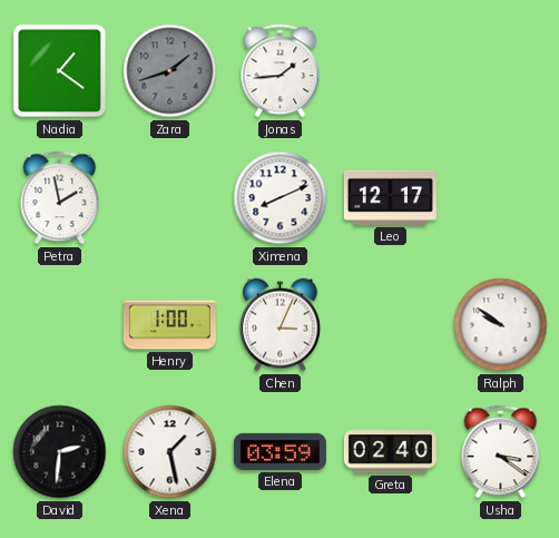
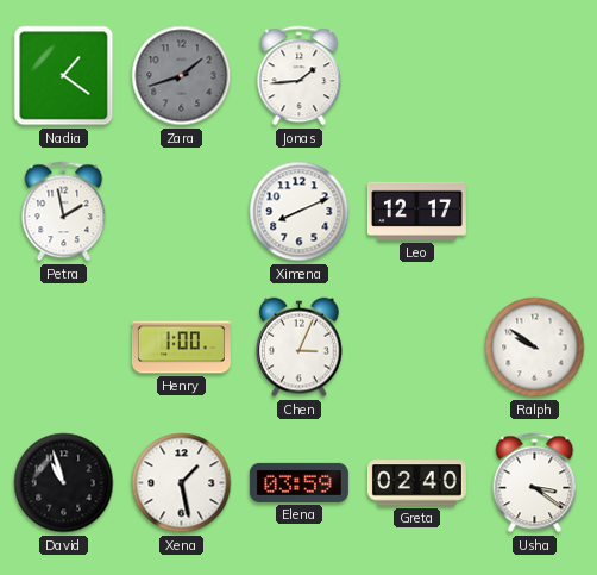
David: 2:31 -> 10:57 (64, 483)
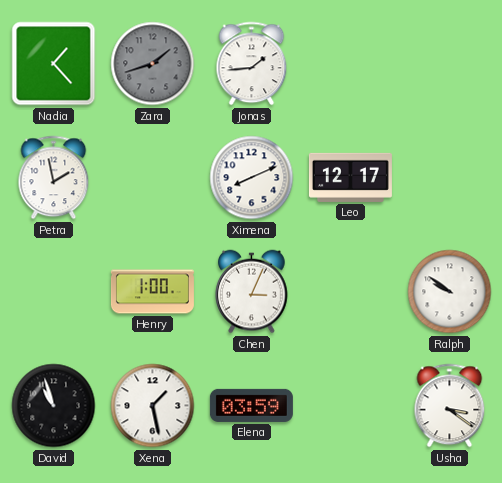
Nadia: 1:21 -> 1:23 (54, 64)
Greta: 02:40 -> none (416, 483)
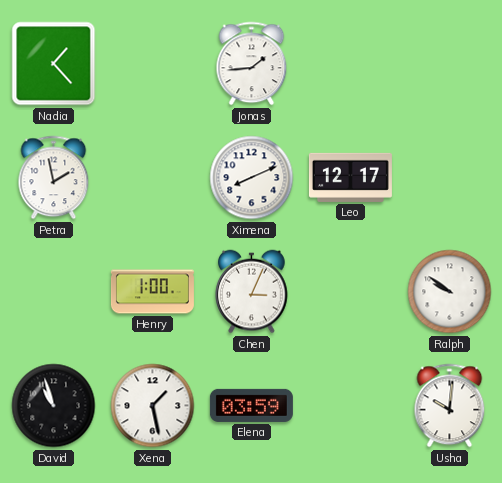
Zara: 1:42 -> none (153, 64)
Usha: 3:21 -> 10:01 (450, 406)
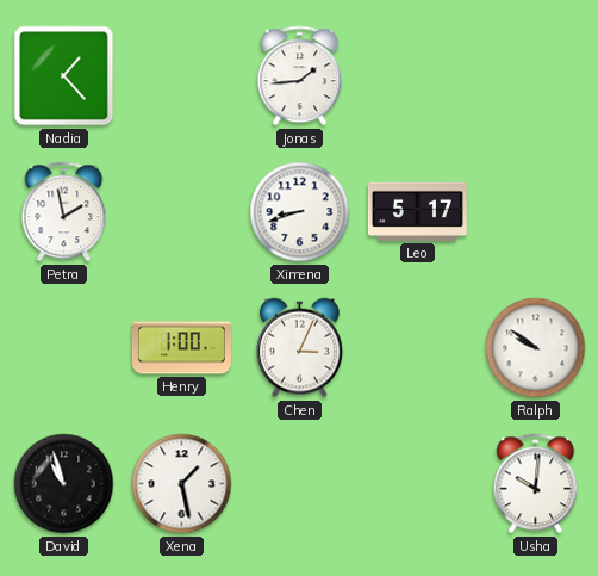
Ximena: 8:11 -> 8:42 (300, 212)
Leo: 12:17 -> 5:17 (417, 211)
Elena: 03:59 -> none (251, 405)
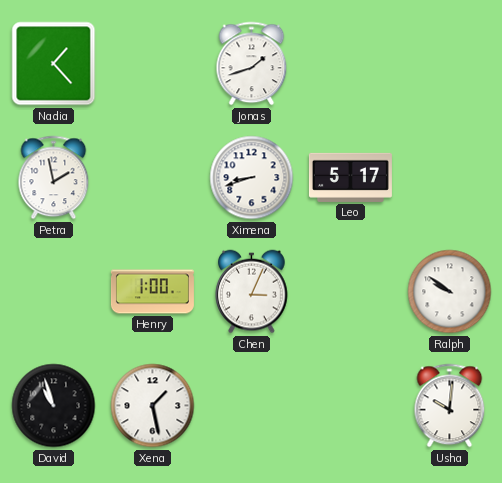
Jonas: 1:44 -> 1:42 (252, 64)
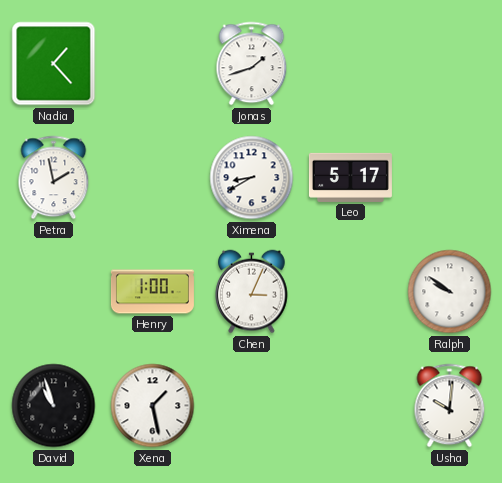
Ximena: 8:42 -> 8:40 (252, 178)
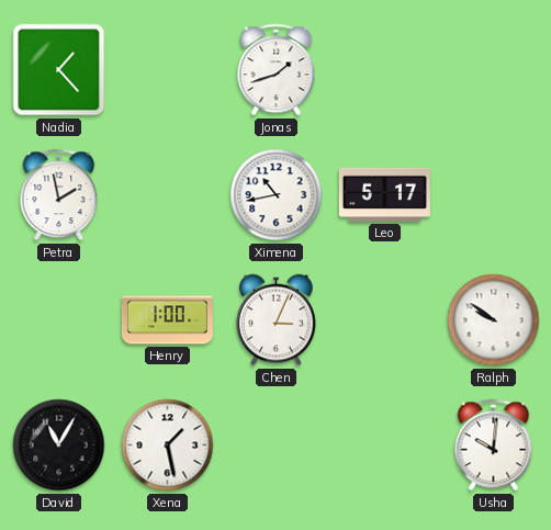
Ximena: 8:40 -> 10:43 (277, 195)
David: 10:57 -> 11:05 (59, 446)
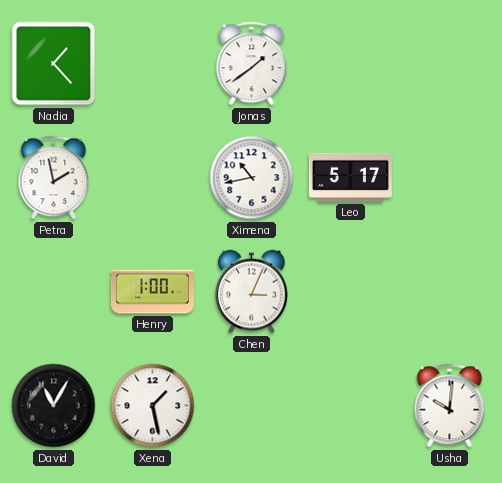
Jonas: 1:42 -> 1:39 (252, 64)
Ralph: 9:51 -> none (494, 320)
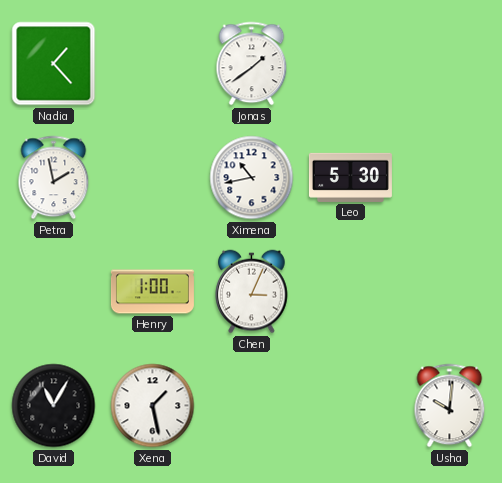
Leo: 5:17 -> 5:30 (350, 177)
